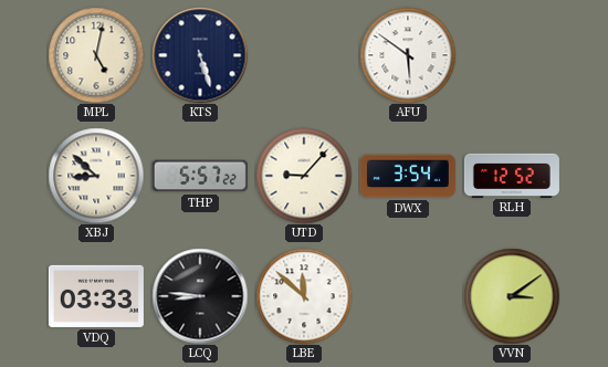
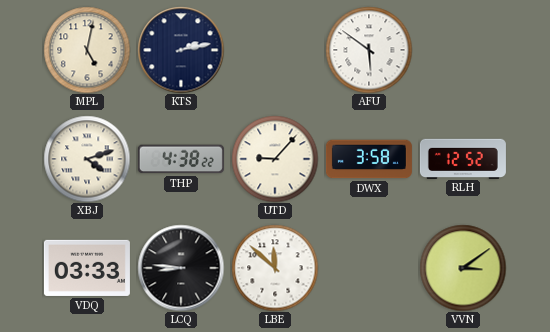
KTS: 5:27 -> 2:13 (181, 50)
XBJ: 8:52 -> 4:12 (87, 159)
THP: 5:57 -> 4:38 (181, 159)
DWX: 3:54 -> 3:58 (369, 159)
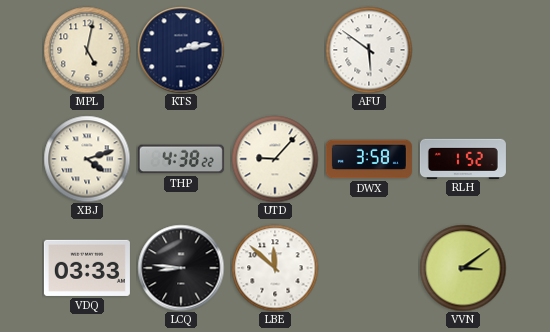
RLH: 12:52 -> 1:52 (463, 158)
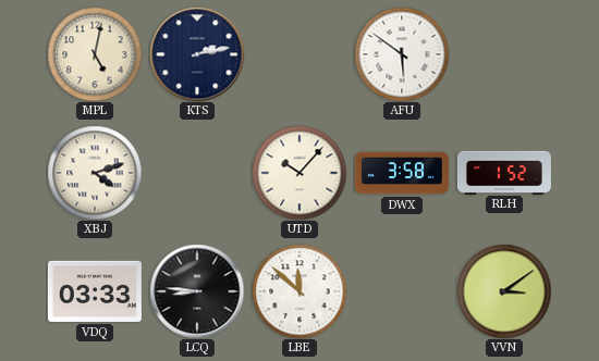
THP: 4:38 -> none (181, 159)
UTD: 9:07 -> 10:07 (299, 173)
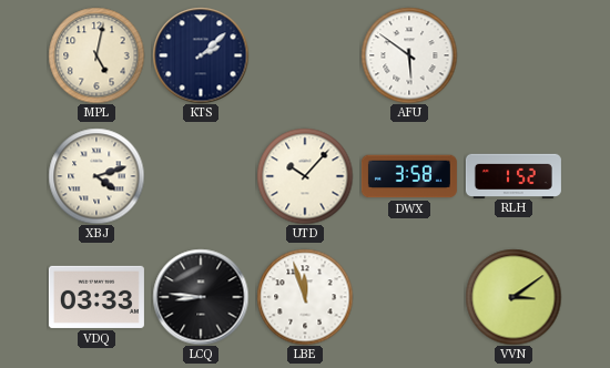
KTS: 2:13 -> 2:08 (201, 55)
LBE: 11:52 -> 11:57 (305, 297)
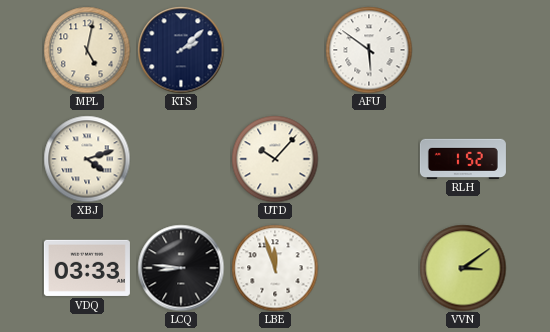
DWX: 3:58 -> none (409, 176)
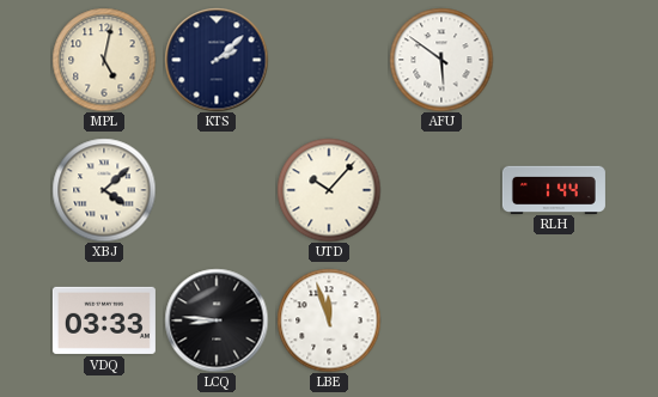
XBJ: 4:12 -> 4:08 (104, 190)
RLH: 1:52 -> 1:44 (554, 189)
VVN: 3:09 -> none (463, 268)
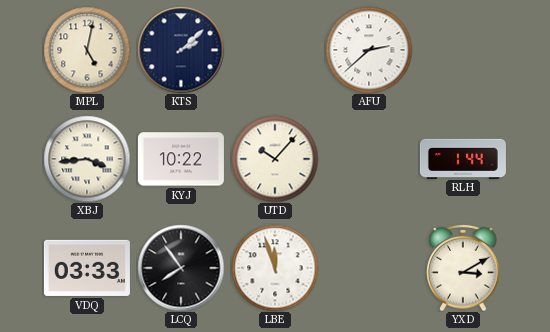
AFU: 5:51 -> 2:38 (369, 50)
XBJ: 4:08 -> 3:44 (87, 159)
KYJ: none -> 10:22 (181, 159)
LCQ: 8:46 -> 7:54 (181, 268)
YXD: none -> 3:10 (463, 268)
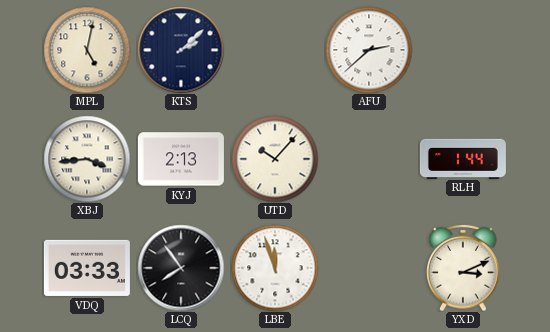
KYJ: 10:22 -> 2:13 (181, 159)
YXD: 3:10 -> 3:11 (463, 268)
